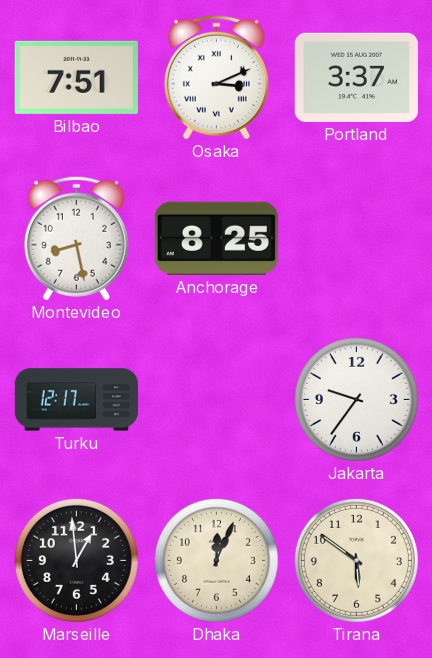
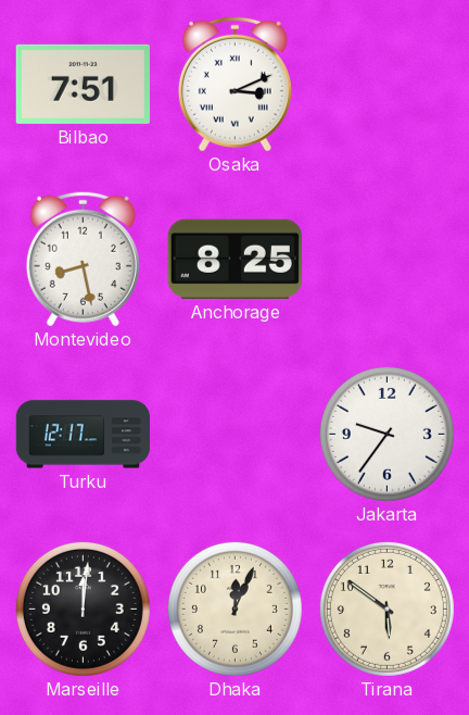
Portland: 3:37 -> none (356, 77)
Marseille: 12:59 -> 12:01 (83, 609)
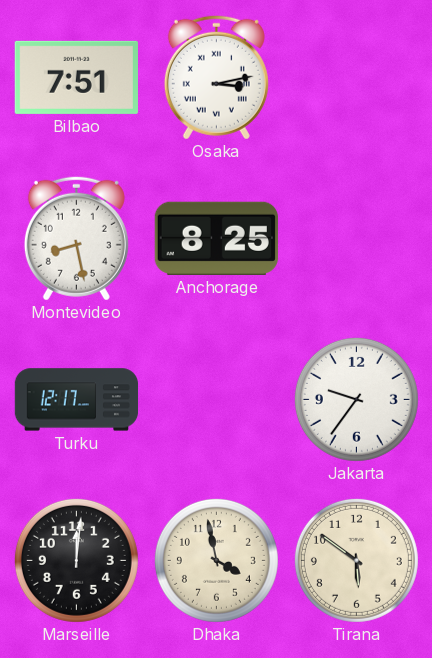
Osaka: 3:11 -> 3:13 (216, 77)
Dhaka: 12:04 -> 3:58 (216, 560)
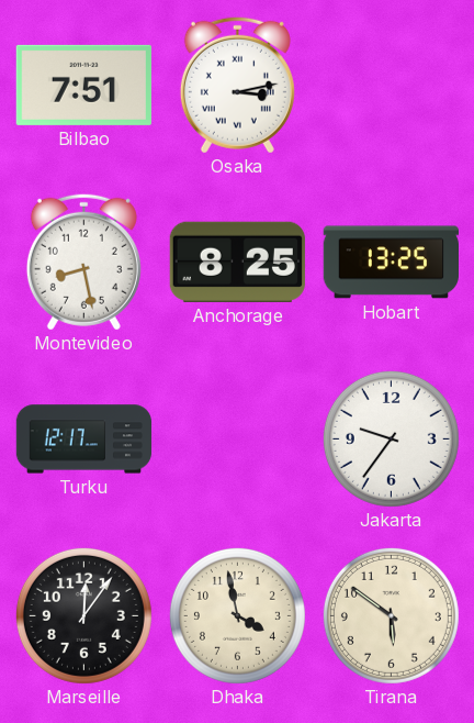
Hobart: none -> 13:25 (391, 263)
Marseille: 12:01 -> 12:06 (83, 615)
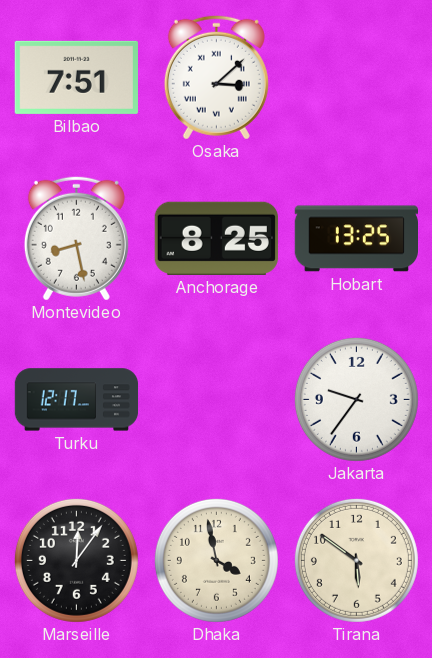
Osaka: 3:13 -> 3:08 (216, 77)
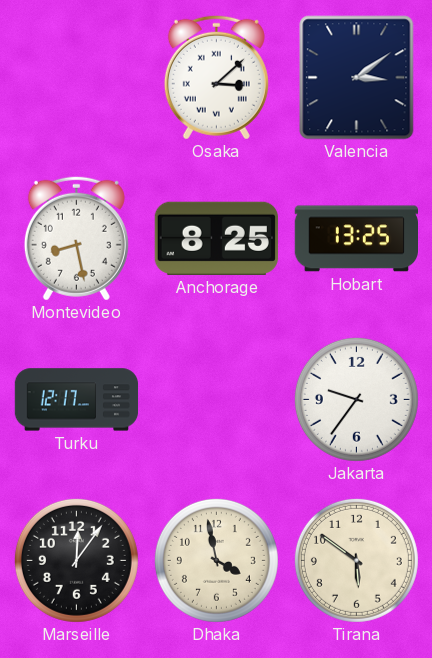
Bilbao: 7:51 -> none (76, 77)
Valencia: none -> 3:09 (357, 78)
